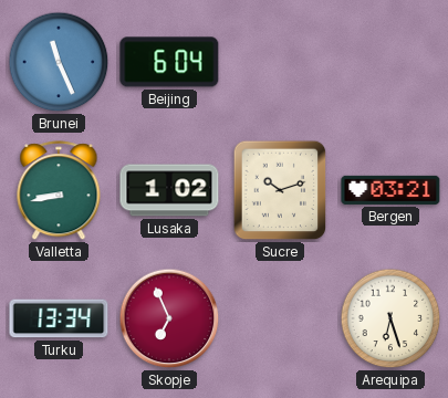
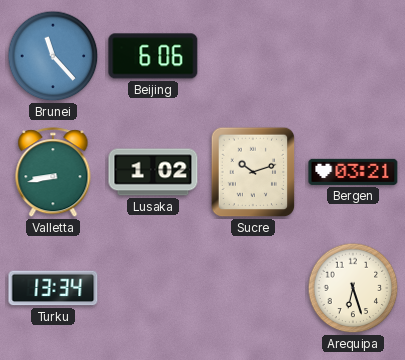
Brunei: 11:26 -> 11:23 (53, 56)
Beijing: 6:04 -> 6:06 (153, 56)
Skopje: 6:56 -> none (169, 318)
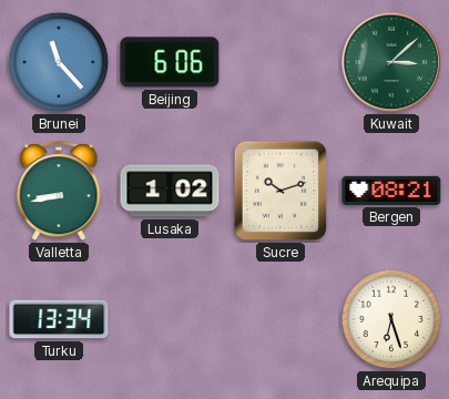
Kuwait: none -> 3:08 (391, 62)
Bergen: 03:21 -> 08:21 (391, 191)
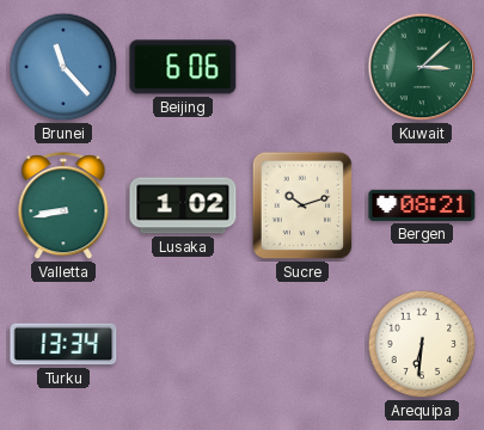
Arequipa: 6:27 -> 6:31 (422, 344)
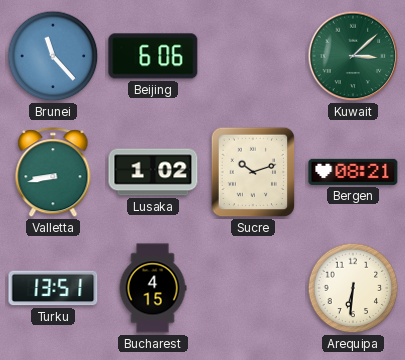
Turku: 13:34 -> 13:51 (53, 288)
Bucharest: none -> 4:15 (153, 288)
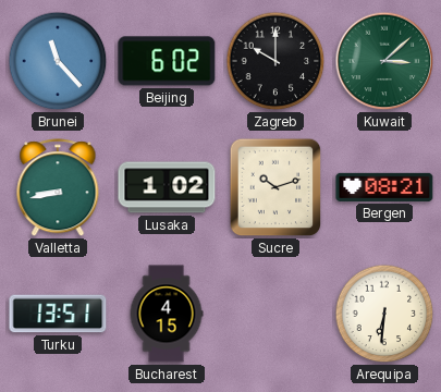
Beijing: 6:06 -> 6:02 (167, 61)
Zagreb: none -> 10:00 (275, 61)
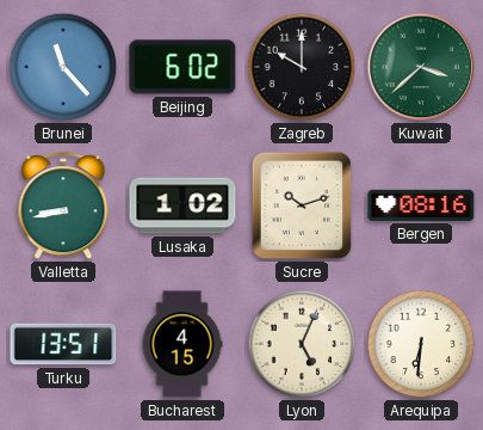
Kuwait: 3:08 -> 3:38 (421, 67)
Bergen: 08:21 -> 08:16 (421, 205)
Lyon: none -> 5:04 (302, 344)
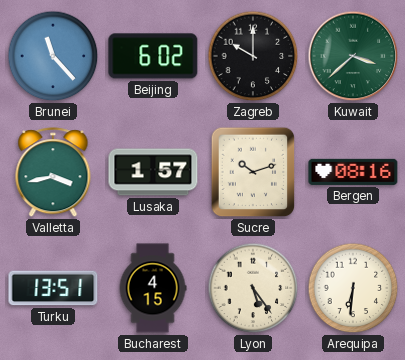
Valletta: 8:43 -> 3:43 (53, 173)
Lusaka: 1:02 -> 1:57 (153, 172)
Lyon: 5:04 -> 5:24 (253, 288)
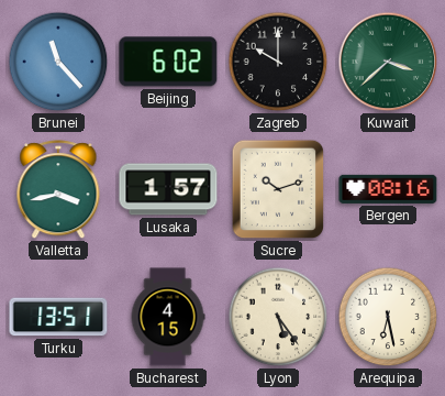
Arequipa: 6:31 -> 6:28 (388, 317)
